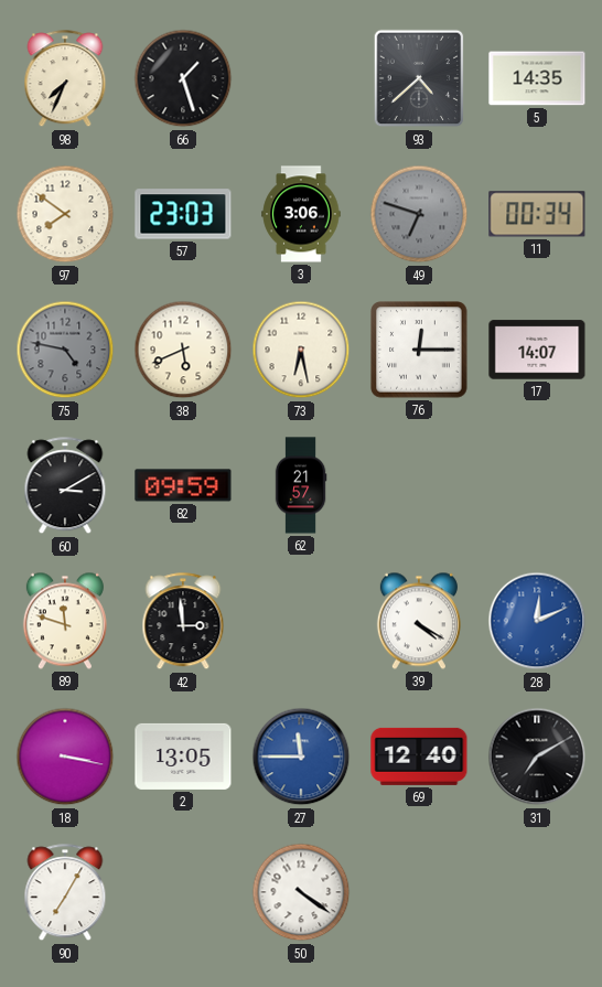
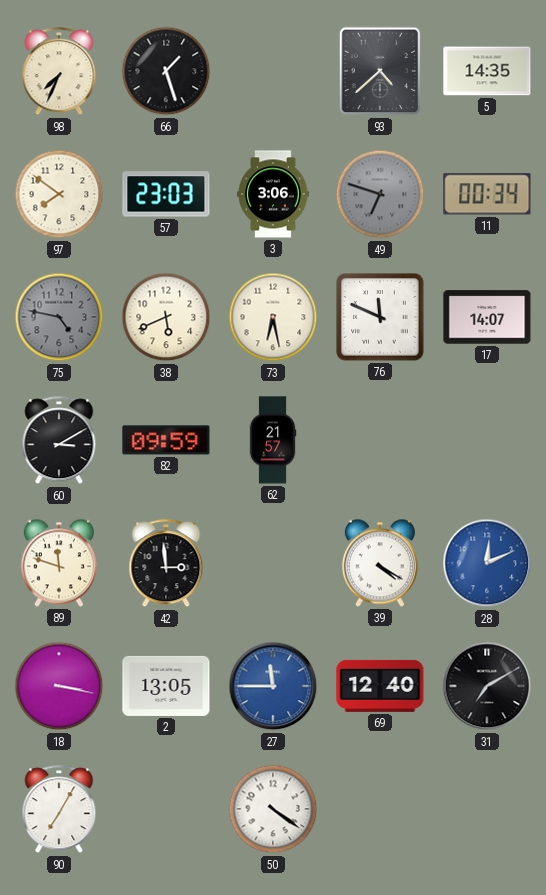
76: 12:15 -> 11:49 (380, 317)
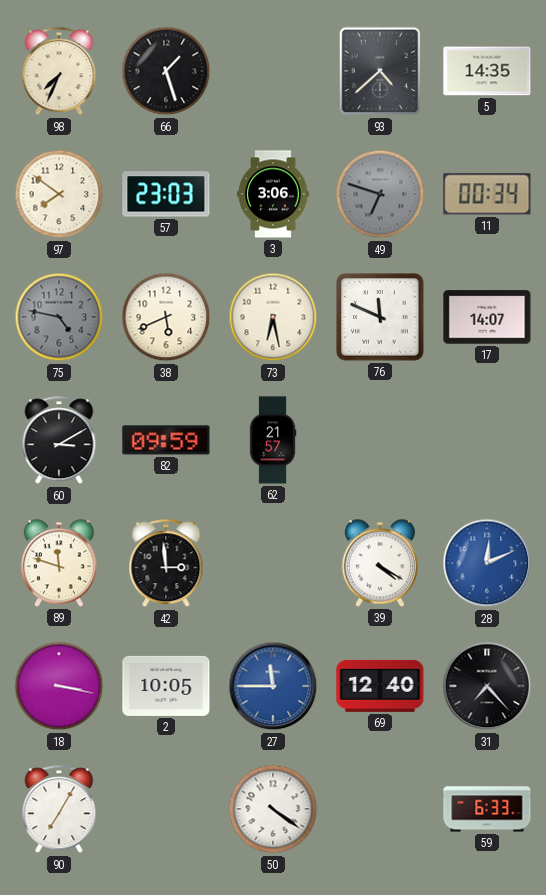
2: 13:05 -> 10:05 (166, 686)
31: 7:10 -> 7:23 (487, 686)
59: none -> 6:33 (487, 809)
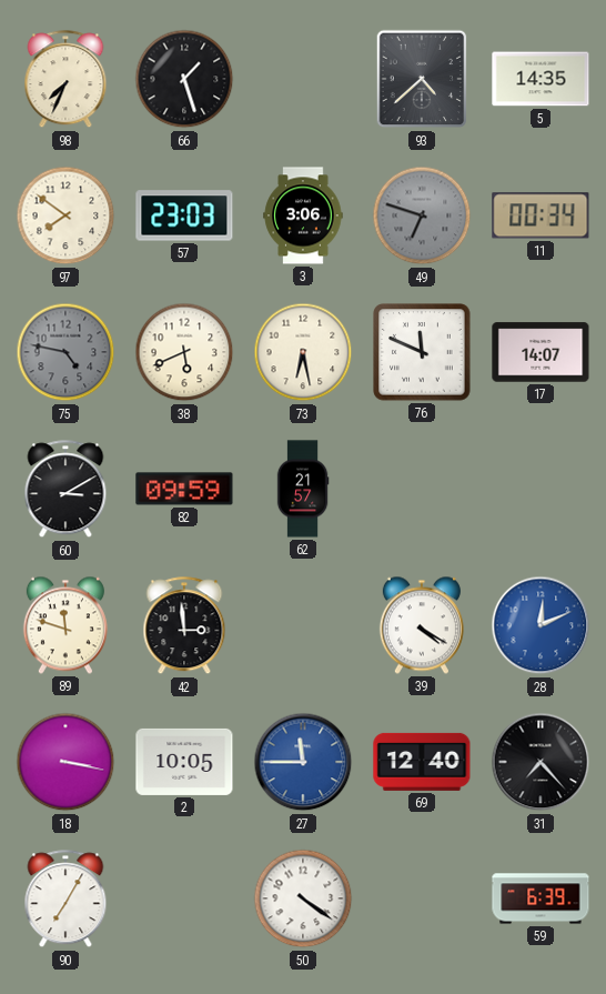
59: 6:33 -> 6:39 (541, 898)
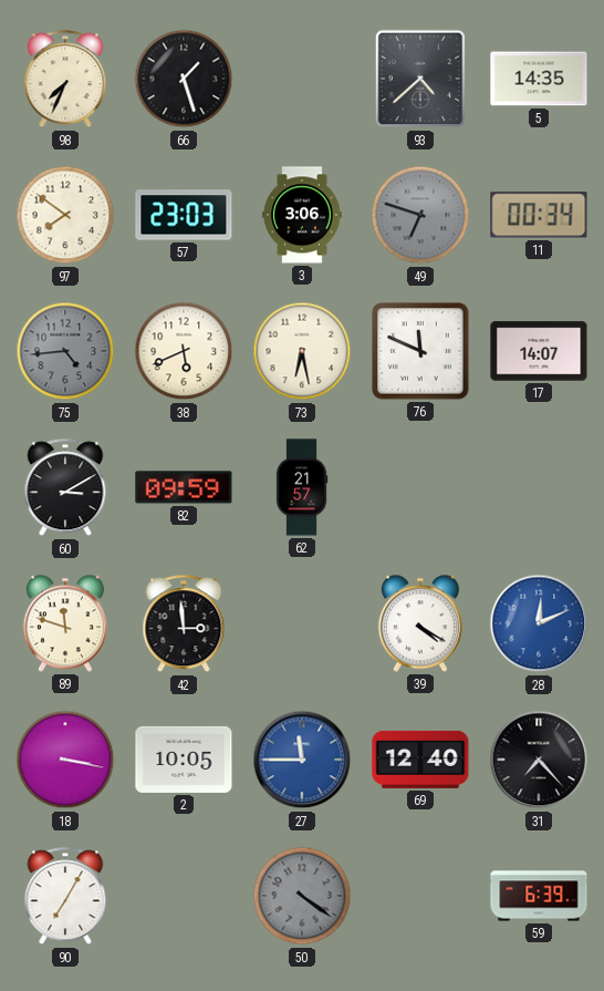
75: 4:47 -> 4:44 (65, 351)
50 dial: white -> grey (302, 896)
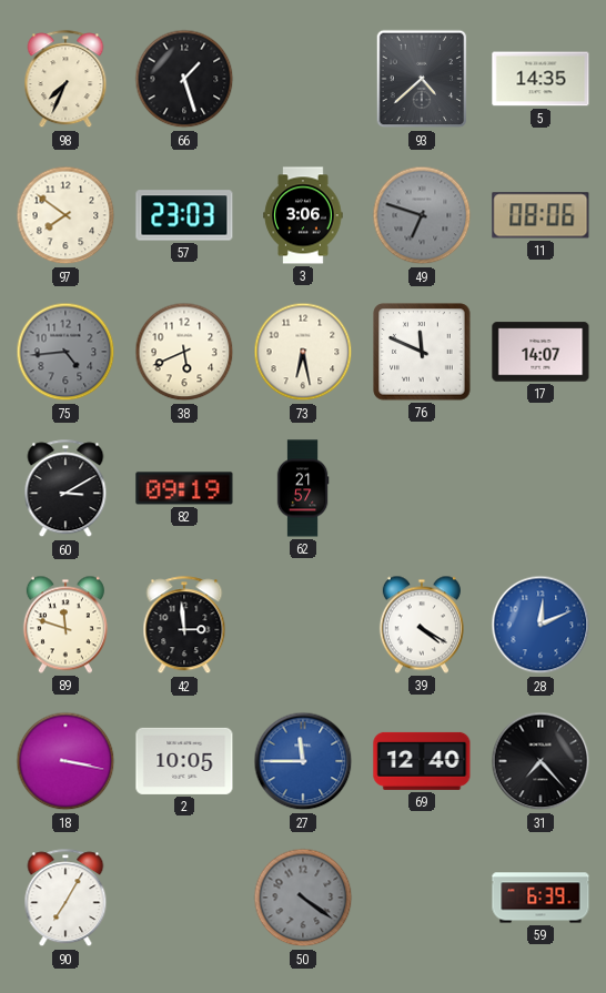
11: 00:34 -> 08:06 (541, 215)
82: 09:59 -> 09:19 (184, 488)
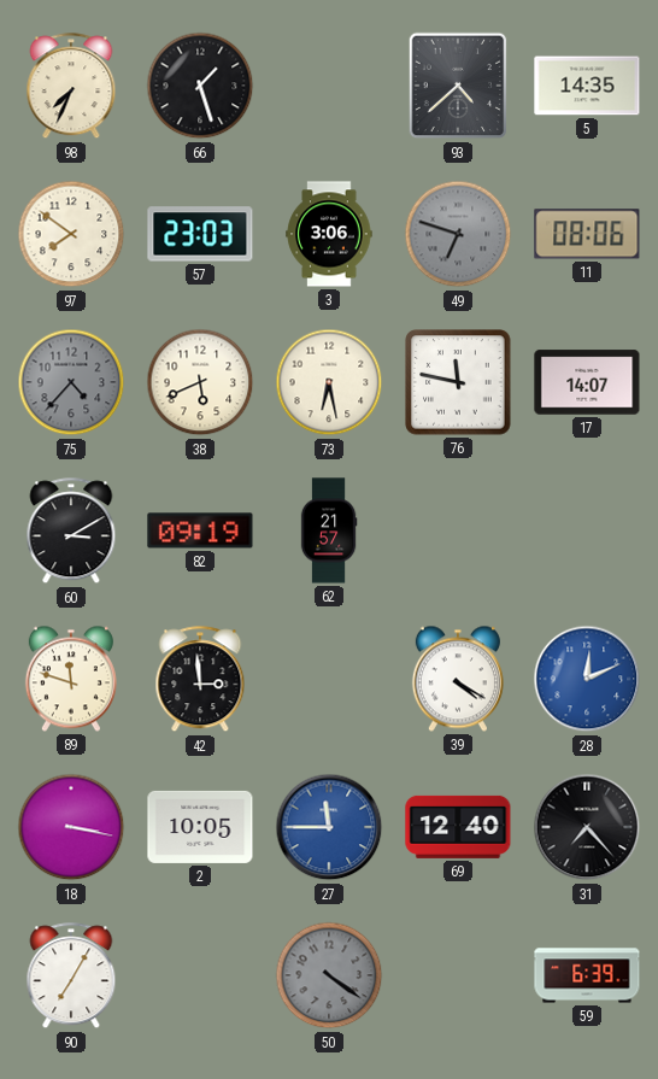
75: 4:44 -> 4:37 (71, 382)
76: 11:49 -> 11:47 (458, 382)
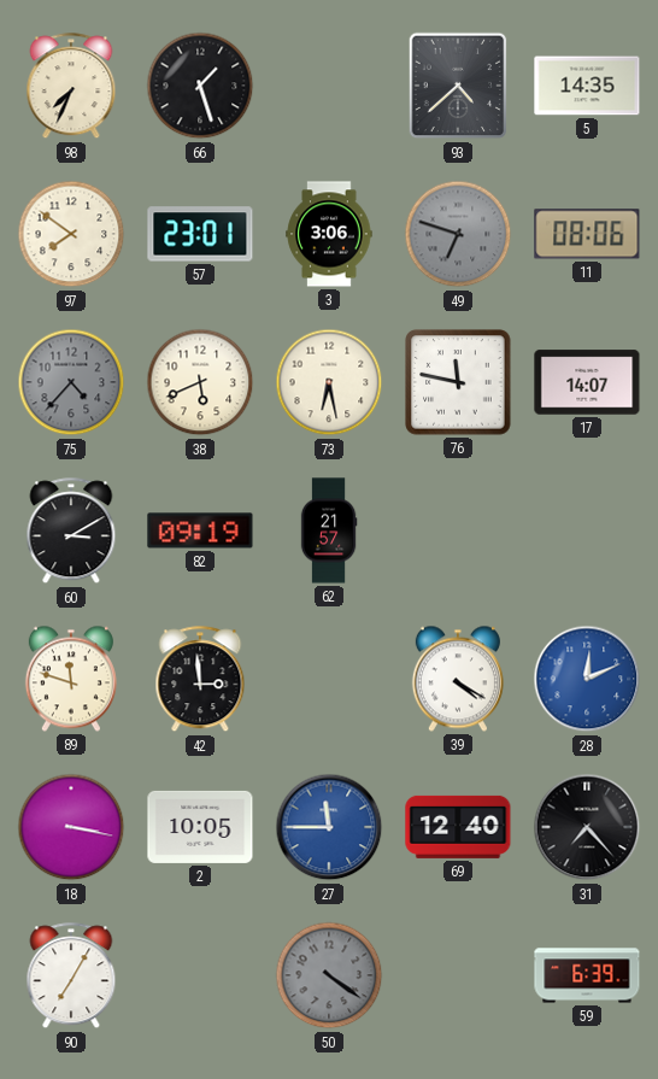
57: 23:03 -> 23:01 (200, 234)
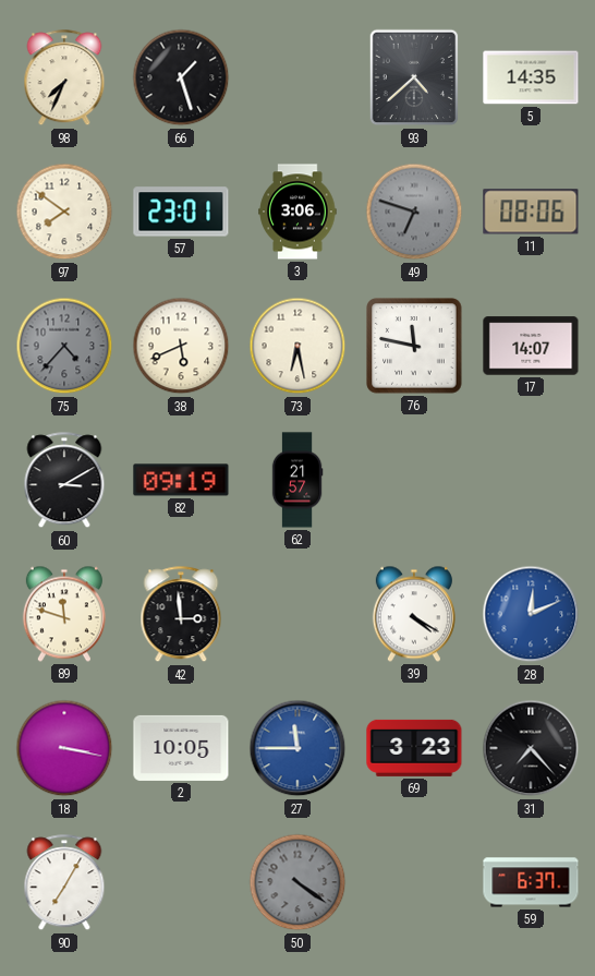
69: 12:40 -> 3:23 (414, 748)
59: 6:39 -> 6:37 (531, 882)
